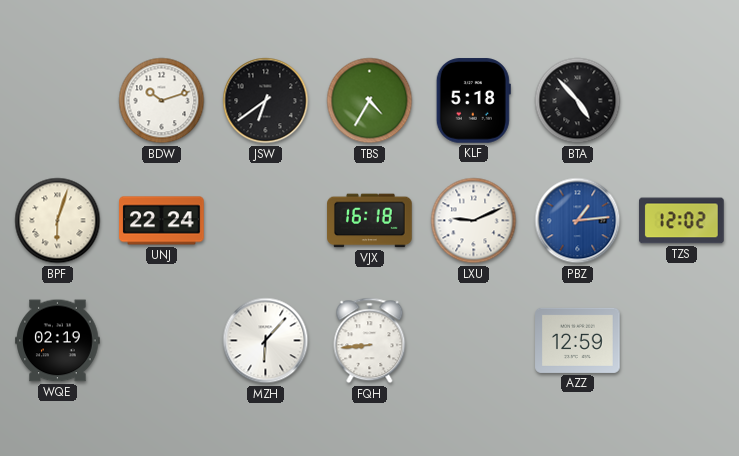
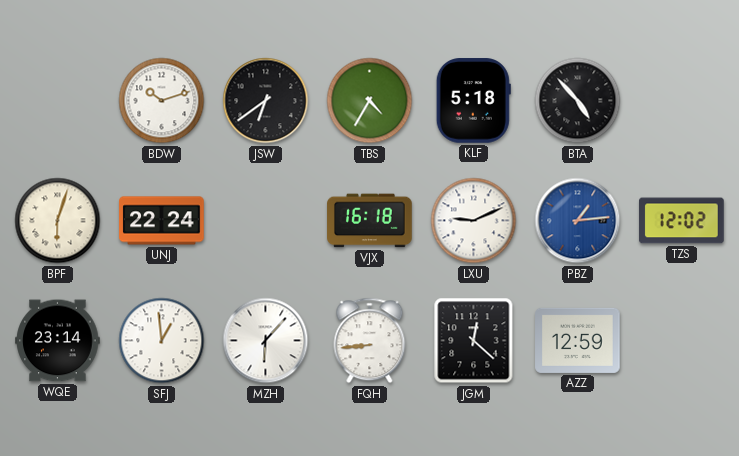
WQE: 02:19 -> 23:14 (58, 341)
SFJ: none -> 12:59 (162, 341)
JGM: none -> 12:22 (474, 341)
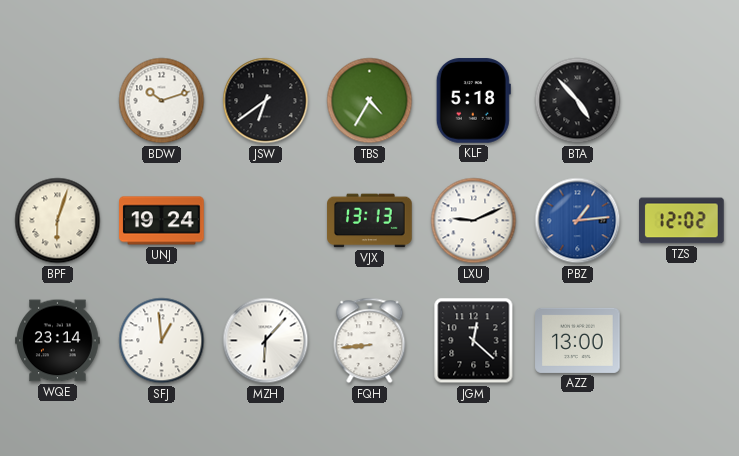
UNJ: 22:24 -> 19:24 (162, 221)
VJX: 16:18 -> 13:13 (370, 221)
AZZ: 12:59 -> 13:00 (578, 340)
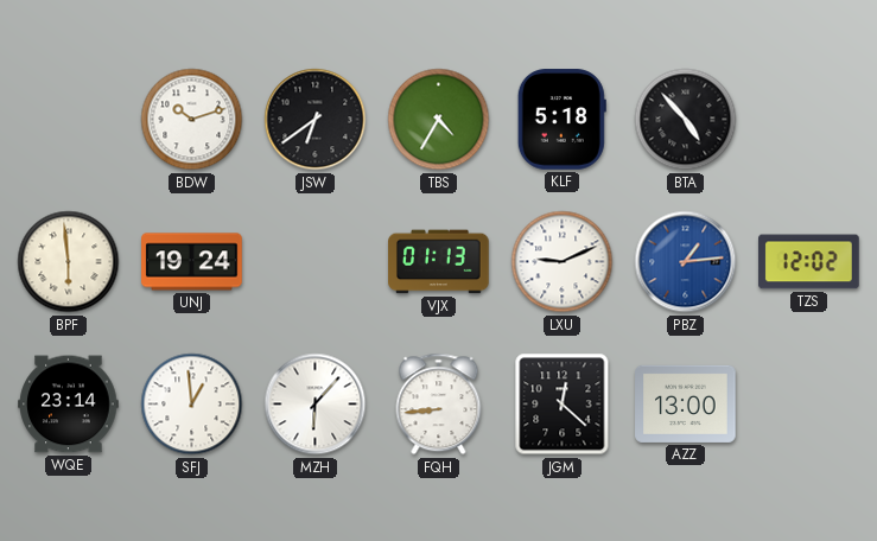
BPF: 6:03 -> 5:59 (69, 262)
VJX: 13:13 -> 01:13 (439, 262)
